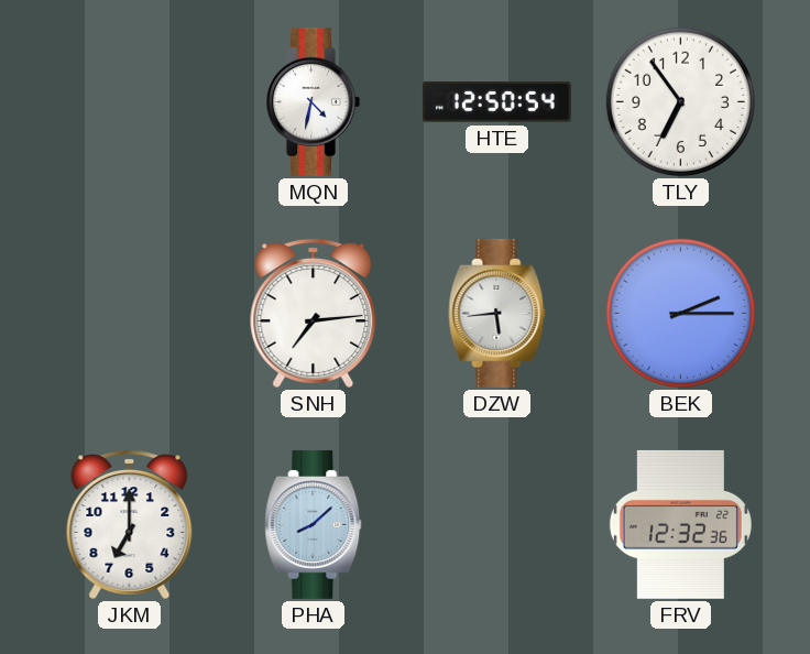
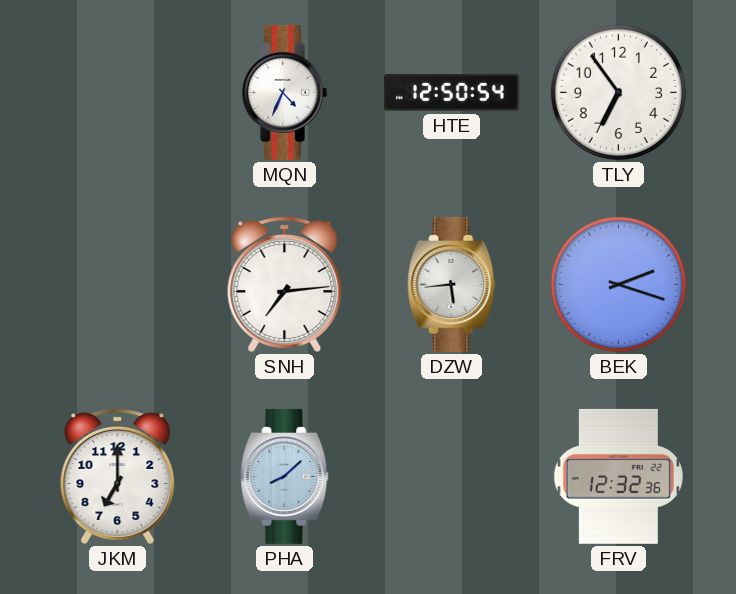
MQN: 4:32 -> 4:34 (284, 92)
BEK: 2:15 -> 2:18 (618, 284)
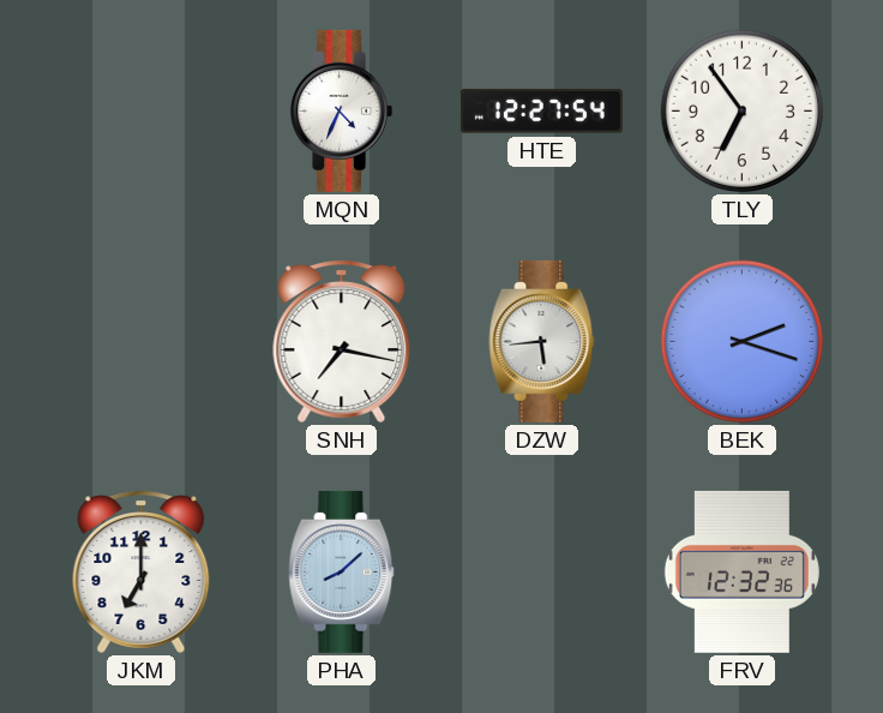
HTE: 12:50 -> 12:27 (541, 112)
SNH: 7:14 -> 7:17 (342, 341)
